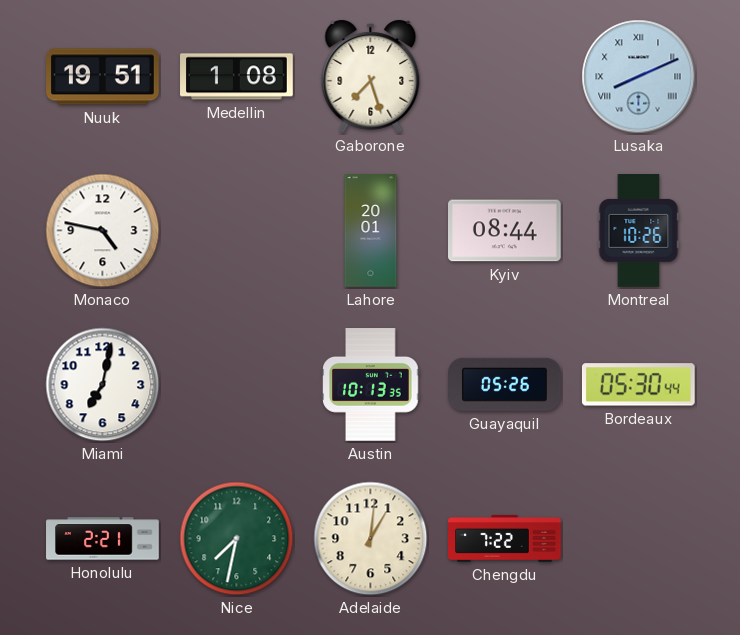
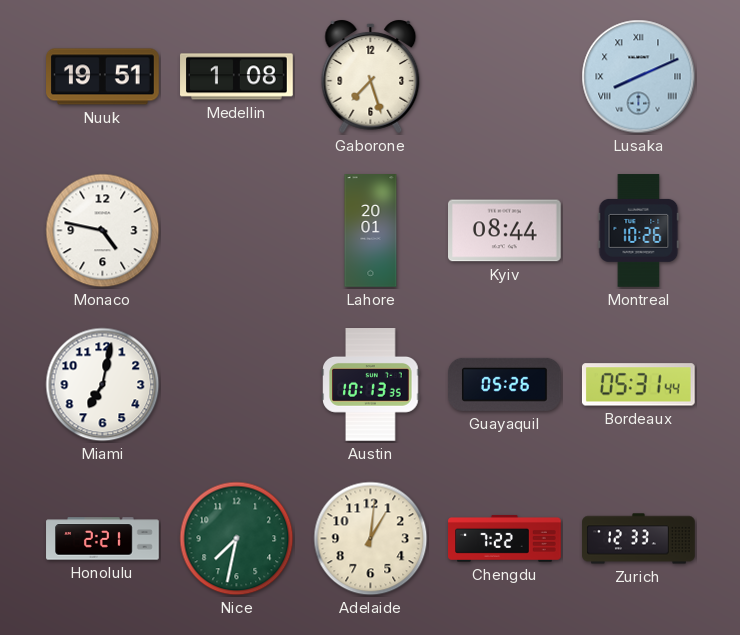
Bordeaux: 05:30 -> 05:31 (638, 385)
Zurich: none -> 12:33 (639, 539)
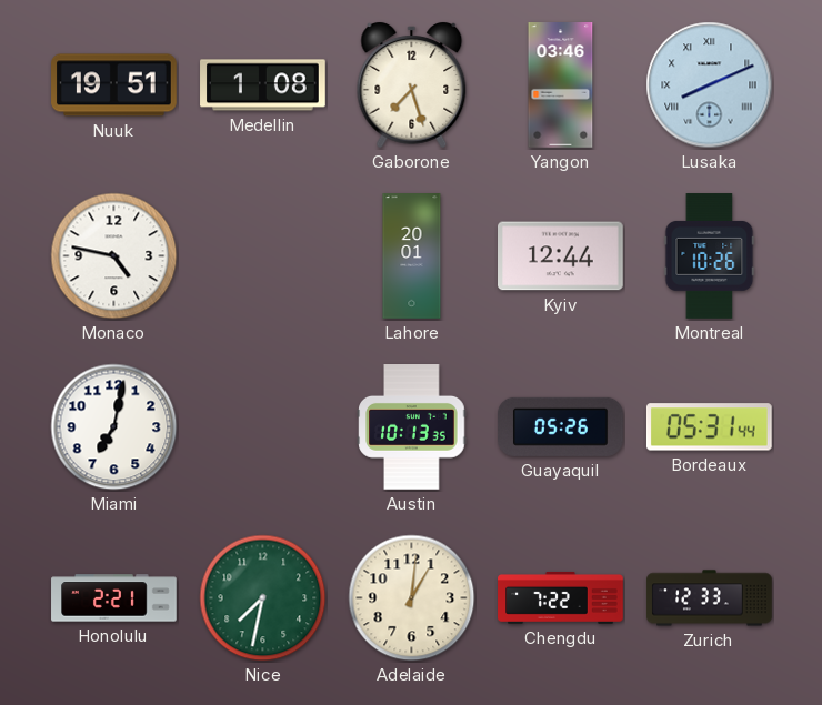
Yangon: none -> 03:46 (561, 85)
Kyiv: 08:44 -> 12:44 (561, 256)
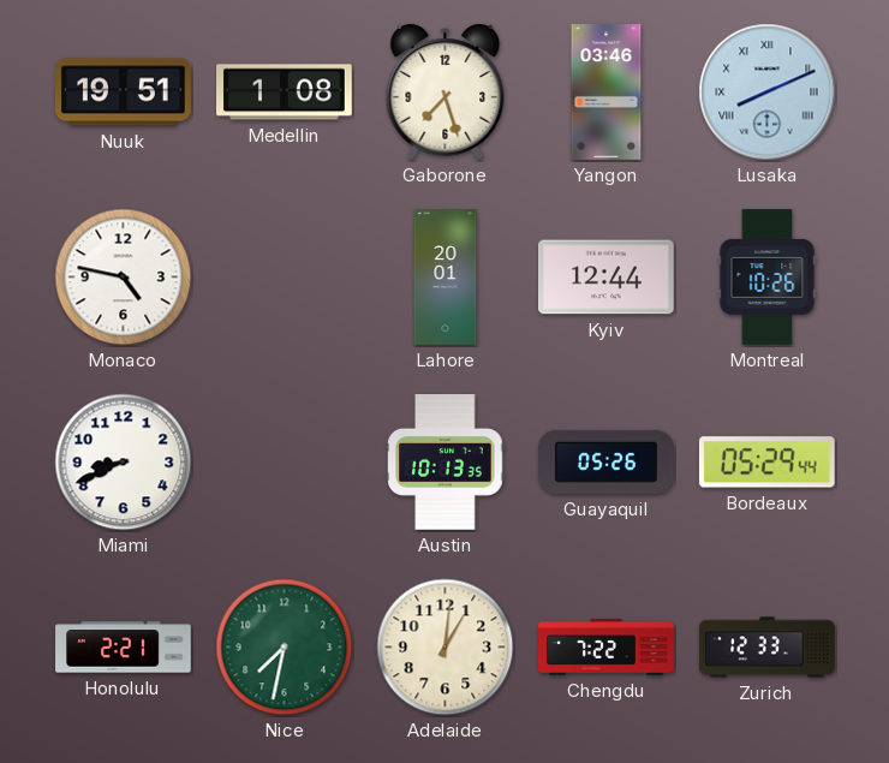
Miami: 7:02 -> 8:41 (124, 463)
Bordeaux: 05:31 -> 05:29 (766, 463)
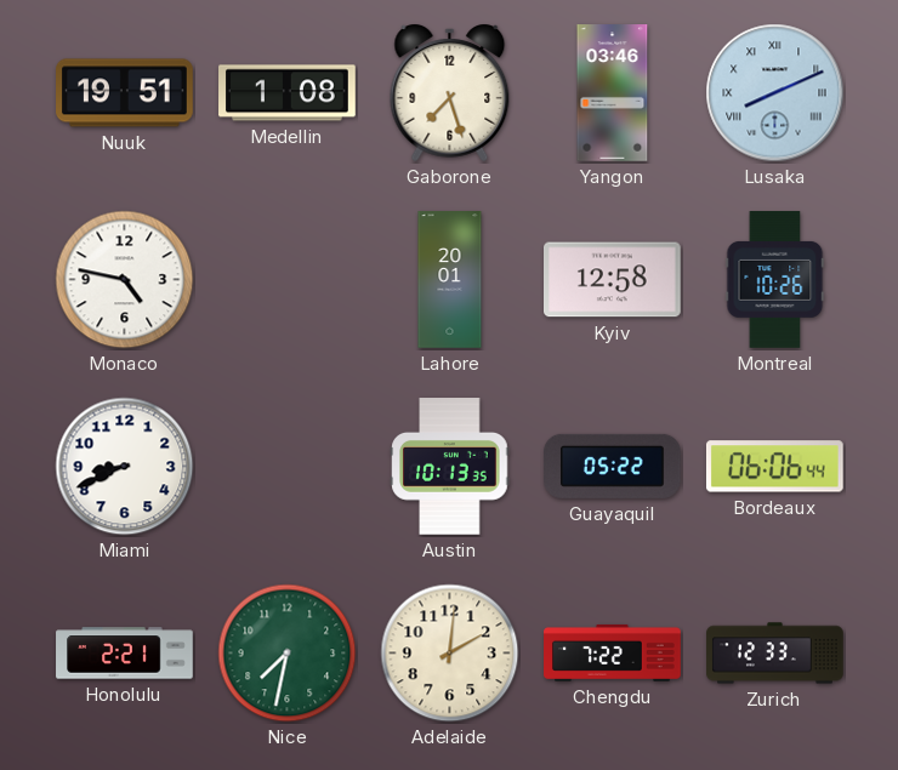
Kyiv: 12:44 -> 12:58 (613, 280)
Guayaquil: 05:26 -> 05:22 (613, 466)
Bordeaux: 05:29 -> 06:06 (774, 467)
Adelaide: 1:01 -> 2:01 (450, 654)
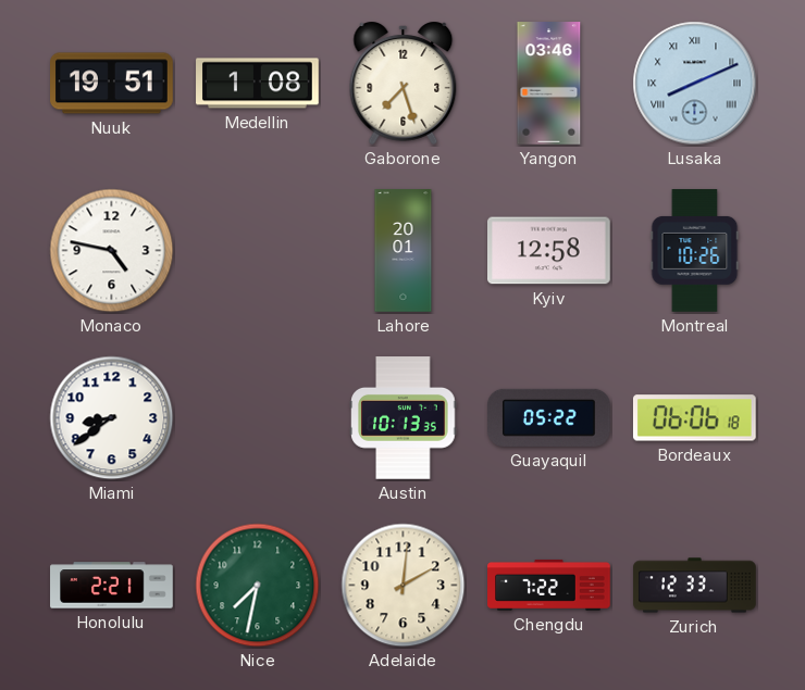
Miami: 8:41 -> 8:39 (112, 418)
Bordeaux: 06:06:44 -> 06:06:18 (694, 418)
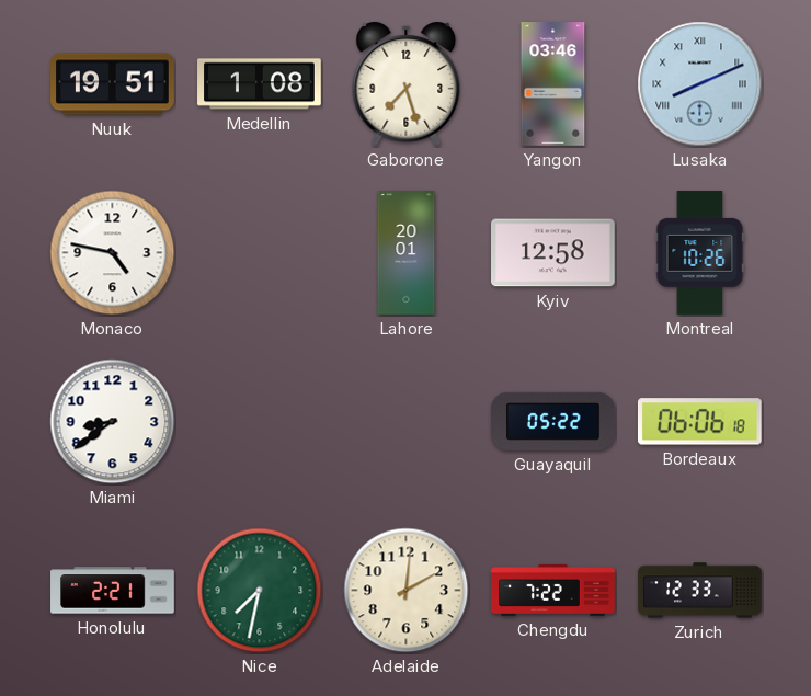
Austin: 10:13 -> none (404, 418)
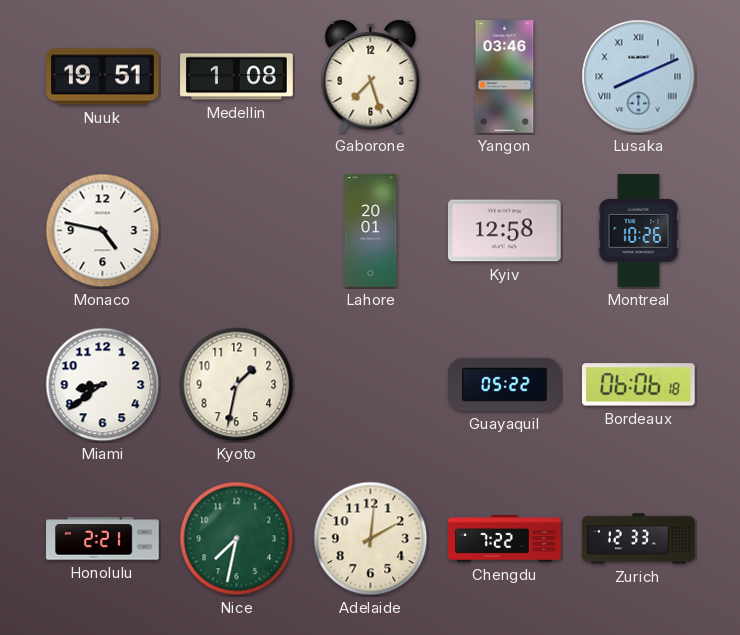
Kyoto: none -> 1:32 (237, 385)
